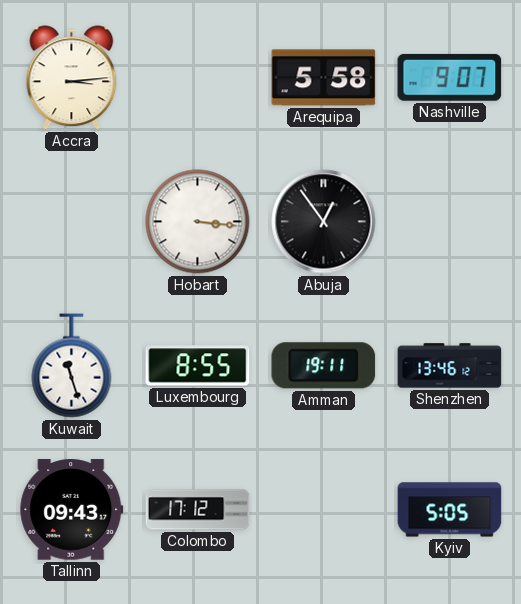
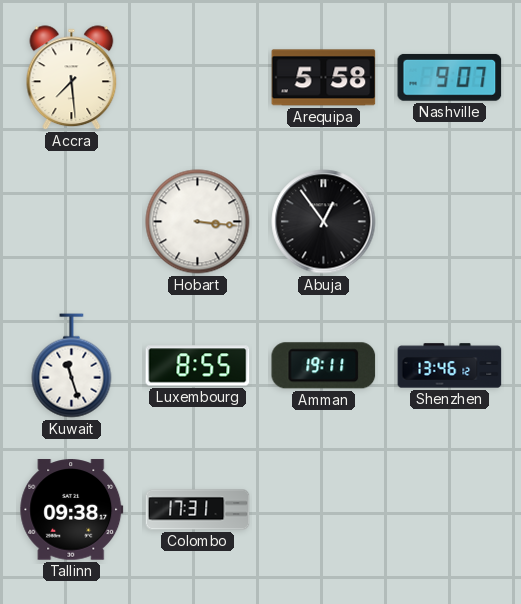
Accra: 3:14 -> 7:29 (72, 78)
Tallinn: 09:43 -> 09:38 (72, 510)
Colombo: 17:12 -> 17:31 (198, 510)
Kyiv: 5:05 -> none (450, 510)
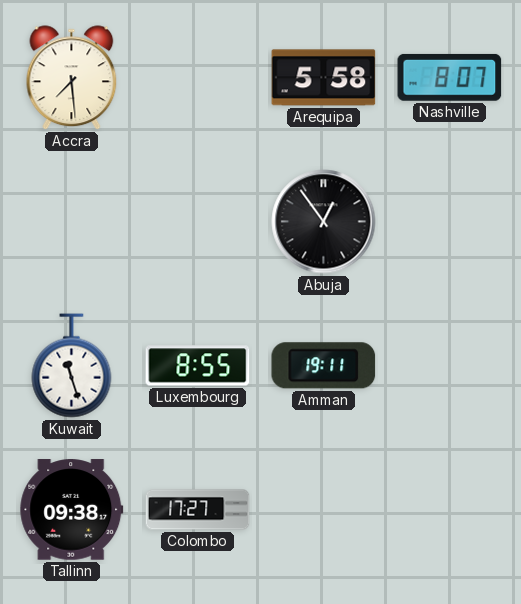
Nashville: 9:07 -> 8:07 (450, 77)
Hobart: 3:16 -> none (198, 222)
Shenzhen: 13:46 -> none (450, 366)
Colombo: 17:31 -> 17:27 (198, 510)
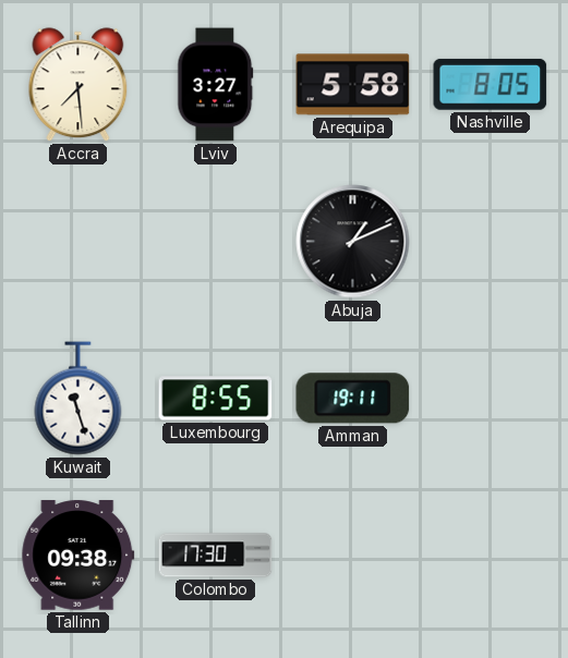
Lviv: none -> 3:27 (216, 85)
Nashville: 8:07 -> 8:05 (491, 84)
Abuja: 12:54 -> 1:11 (353, 242)
Colombo: 17:27 -> 17:30 (216, 556)
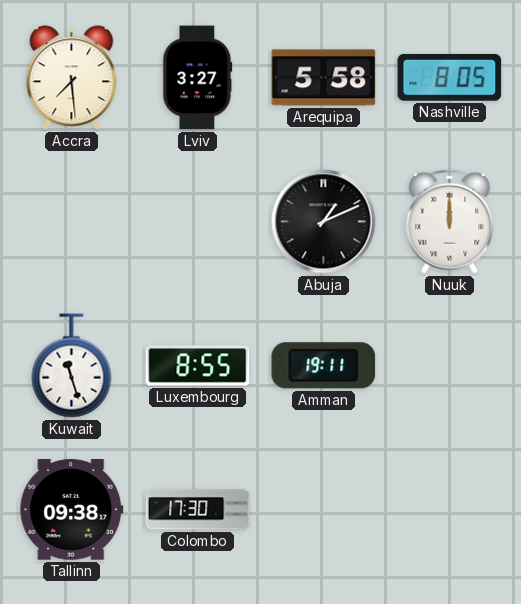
Nuuk: none -> 12:00 (450, 221)
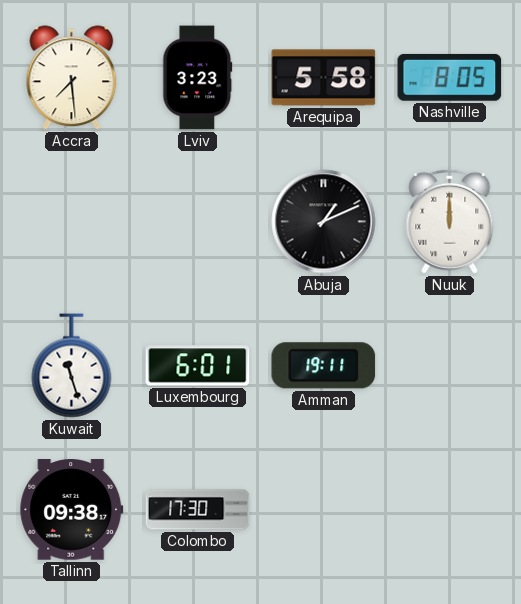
Lviv: 3:27 -> 3:23 (198, 78)
Luxembourg: 8:55 -> 6:01 (198, 366)
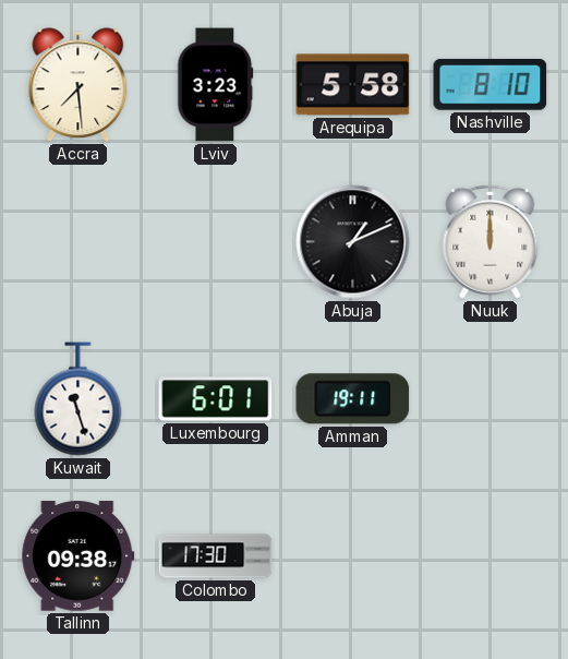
Nashville: 8:05 -> 8:10 (491, 84)
